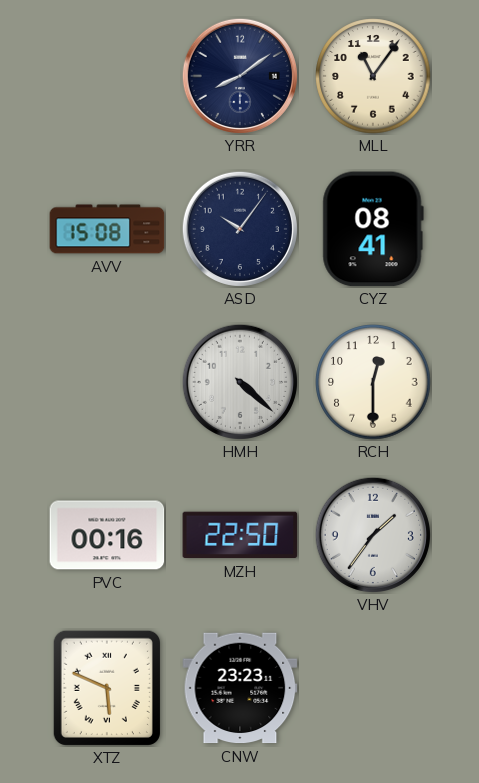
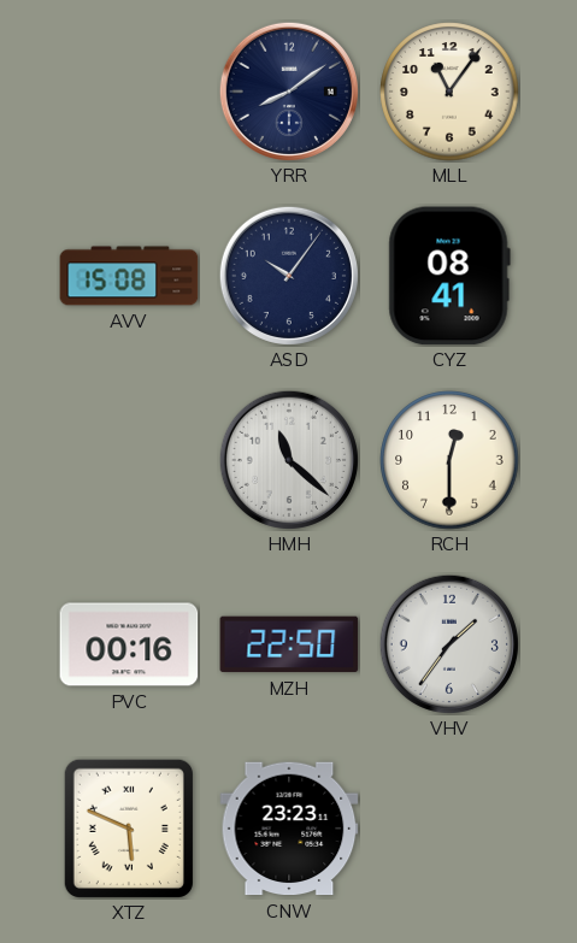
HMH: 4:22 -> 11:22 (289, 460)
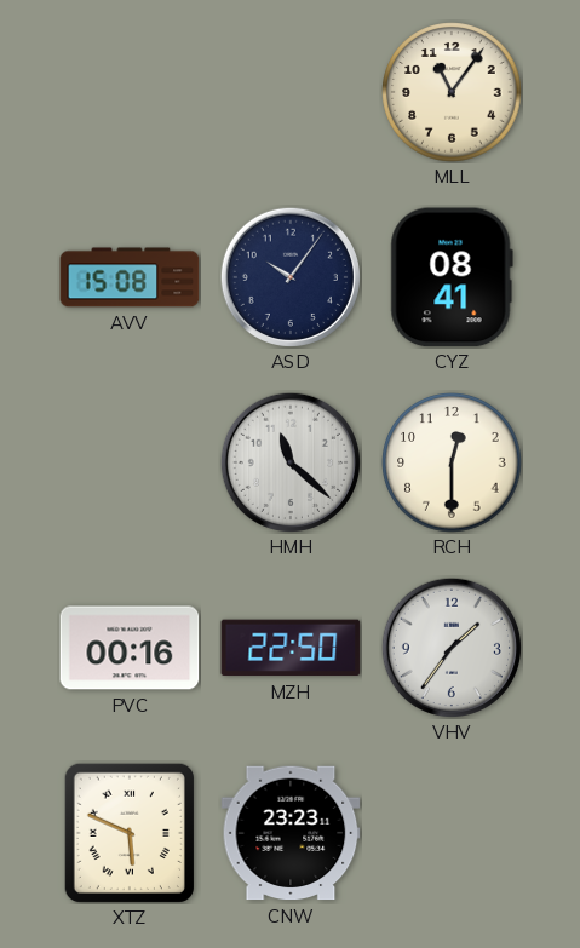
YRR: 8:09 -> none (289, 92)
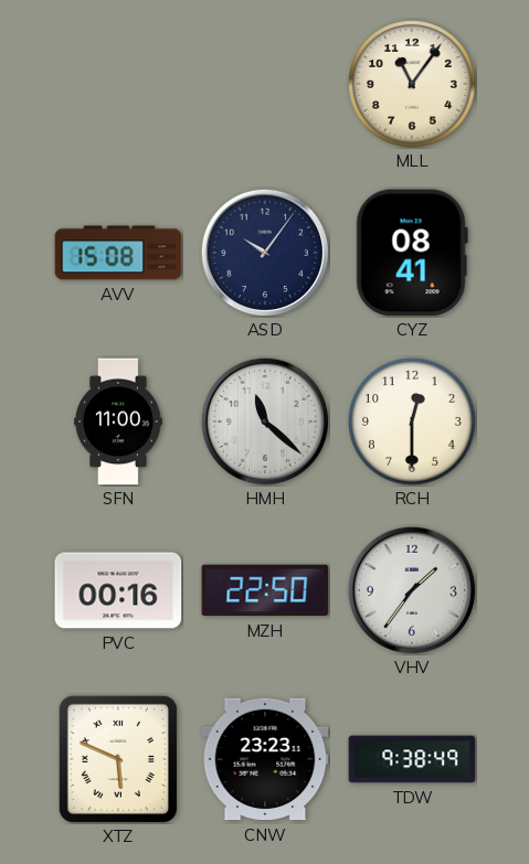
SFN: none -> 11:00 (119, 422)
TDW: none -> 9:38 (412, 759)
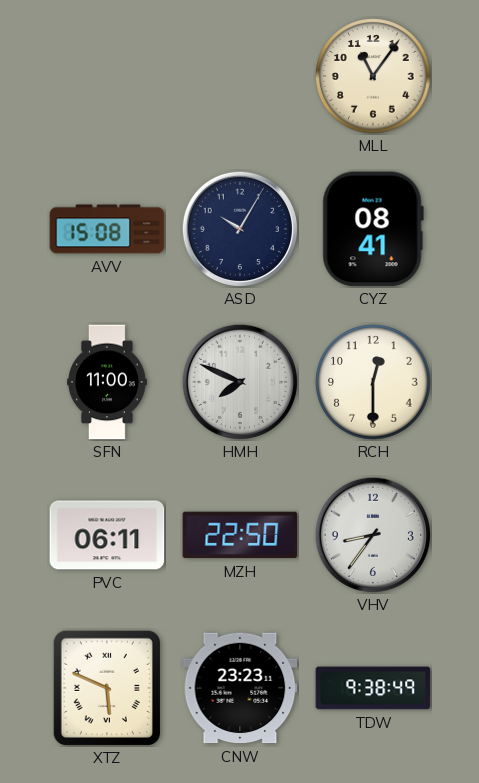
ASD: 10:06 -> 10:05 (240, 229)
HMH: 11:22 -> 7:49 (240, 382)
PVC: 00:16 -> 06:11 (107, 535)
VHV: 1:36 -> 8:36 (373, 535)
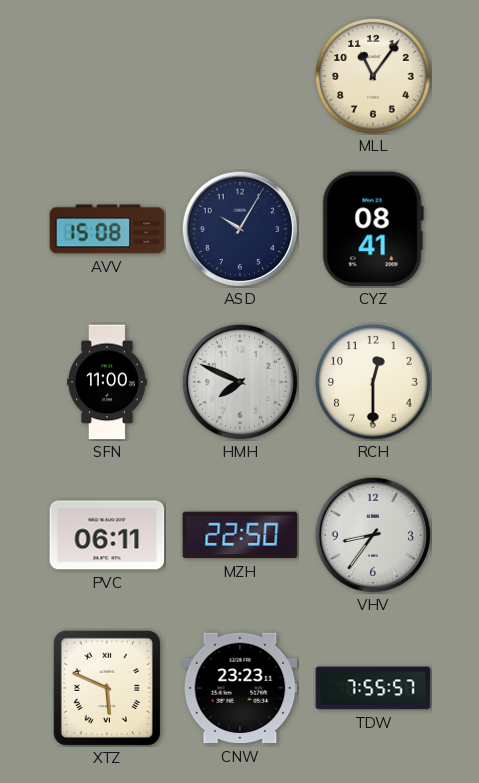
TDW: 9:38 -> 7:55 (373, 688)
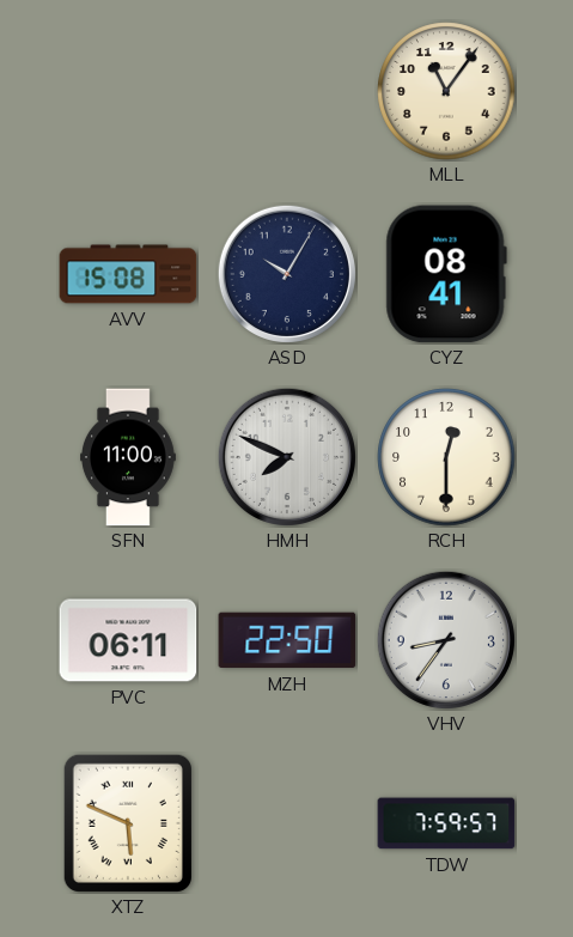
CNW: 23:23 -> none (240, 688)
TDW: 7:55 -> 7:59 (446, 823)
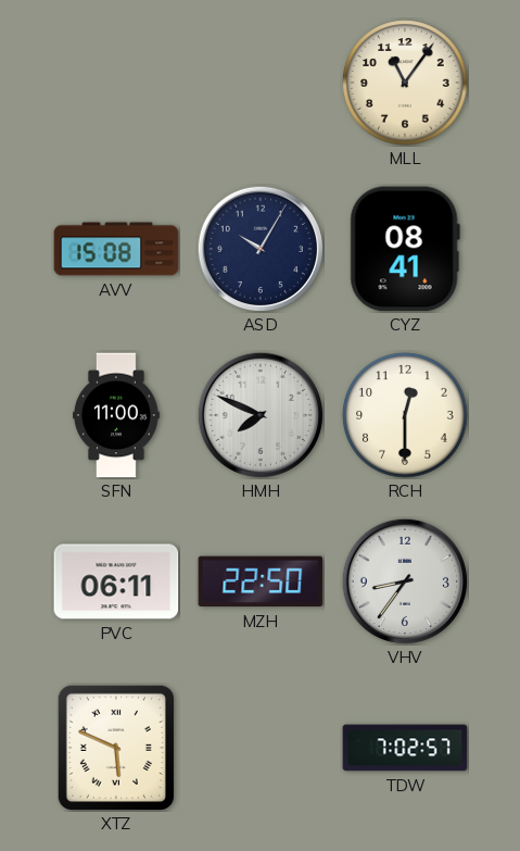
TDW: 7:59 -> 7:02 (405, 748)
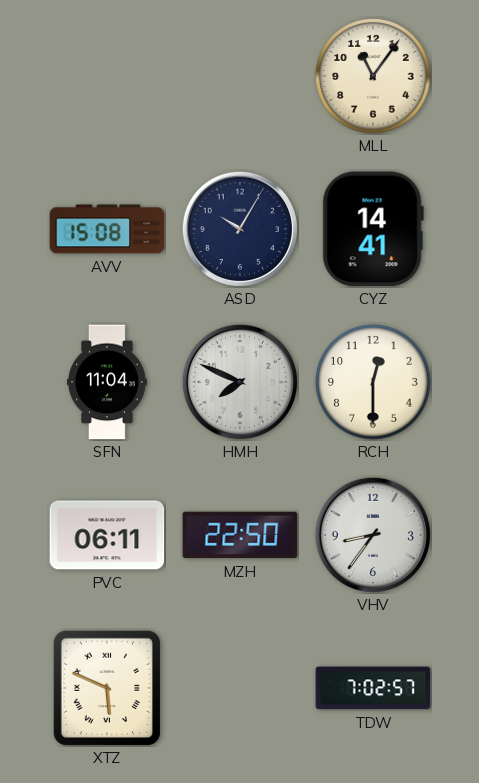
CYZ: 08:41 -> 14:41 (373, 229)
SFN: 11:00 -> 11:04 (108, 382)
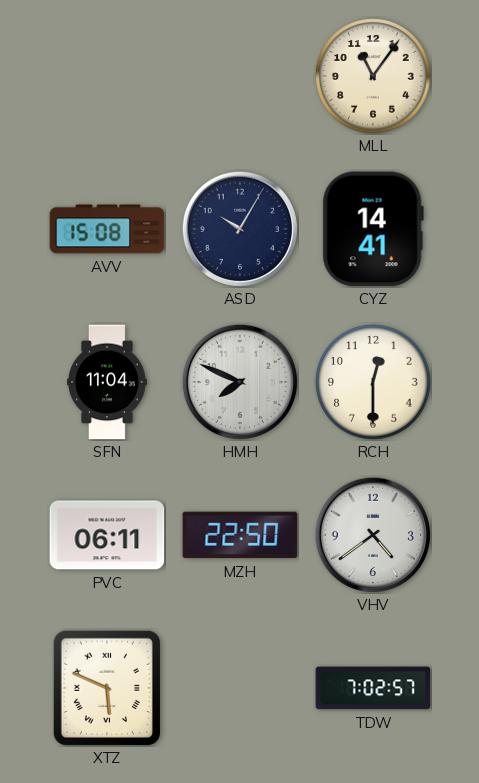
VHV: 8:36 -> 4:39 (373, 535)
